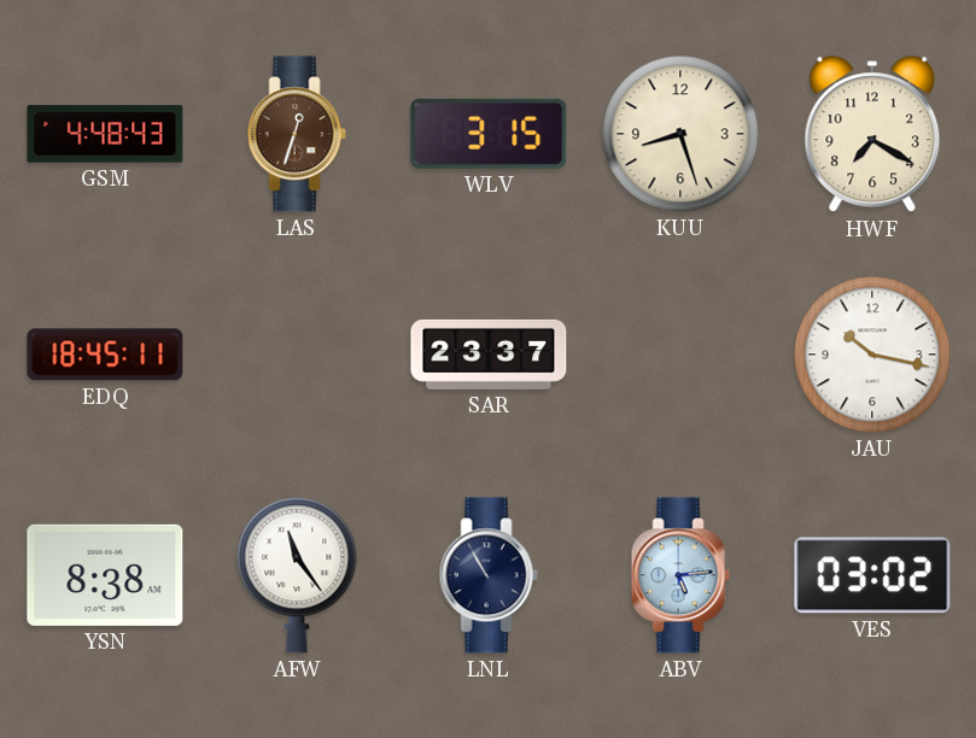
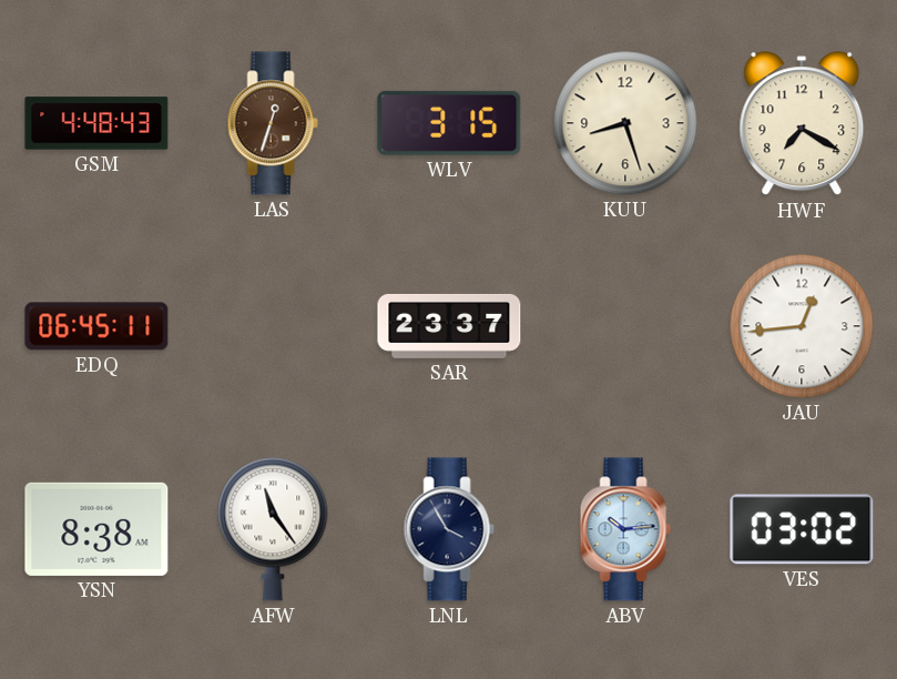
EDQ: 18:45 -> 06:45 (96, 326)
JAU: 10:17 -> 12:44 (802, 326)
LNL: 10:55 -> 3:55 (449, 529)
ABV: 5:14 -> 10:14 (625, 529)
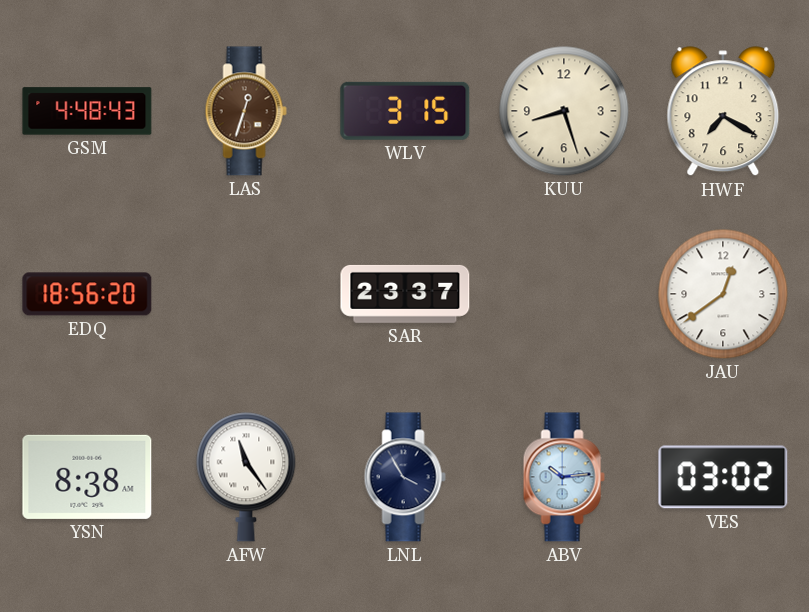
EDQ: 06:45 -> 18:56 (87, 294)
JAU: 12:44 -> 12:39 (723, 294)
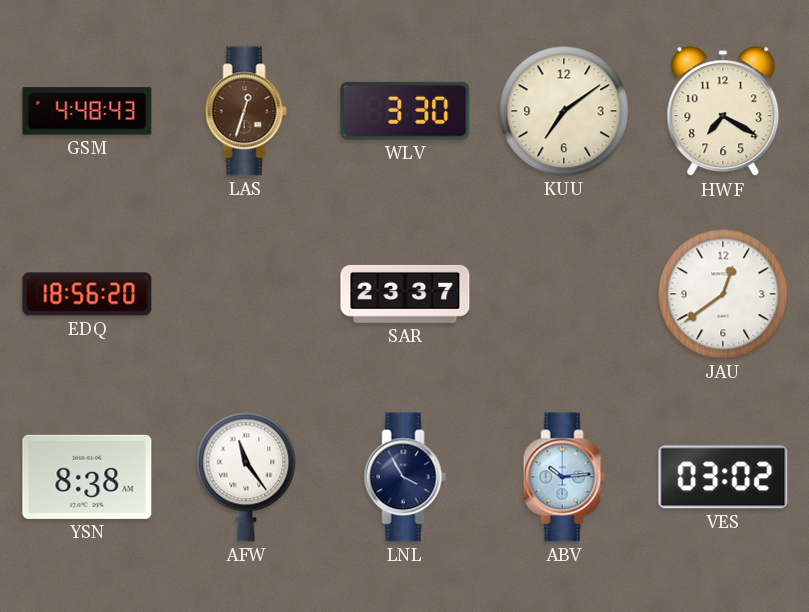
WLV: 3:15 -> 3:30 (405, 111)
KUU: 8:27 -> 7:09 (564, 111)
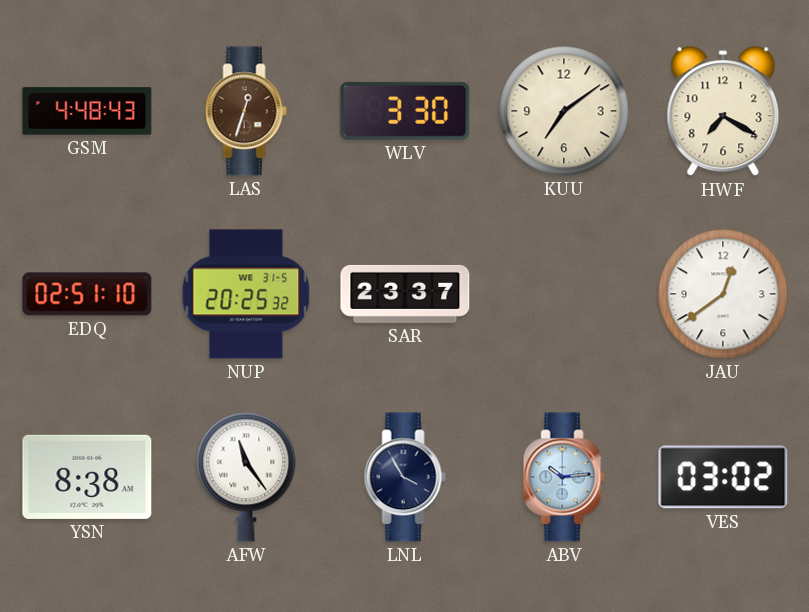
EDQ: 18:56 -> 02:51 (87, 294)
NUP: none -> 20:25 (246, 294)
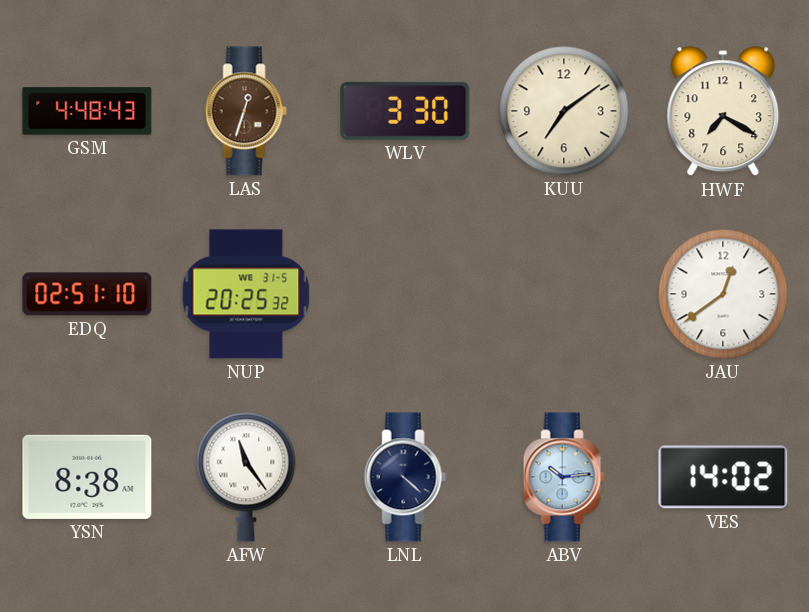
SAR: 23:37 -> none (405, 294)
LNL: 3:55 -> 4:22 (405, 477)
VES: 03:02 -> 14:02 (723, 477)
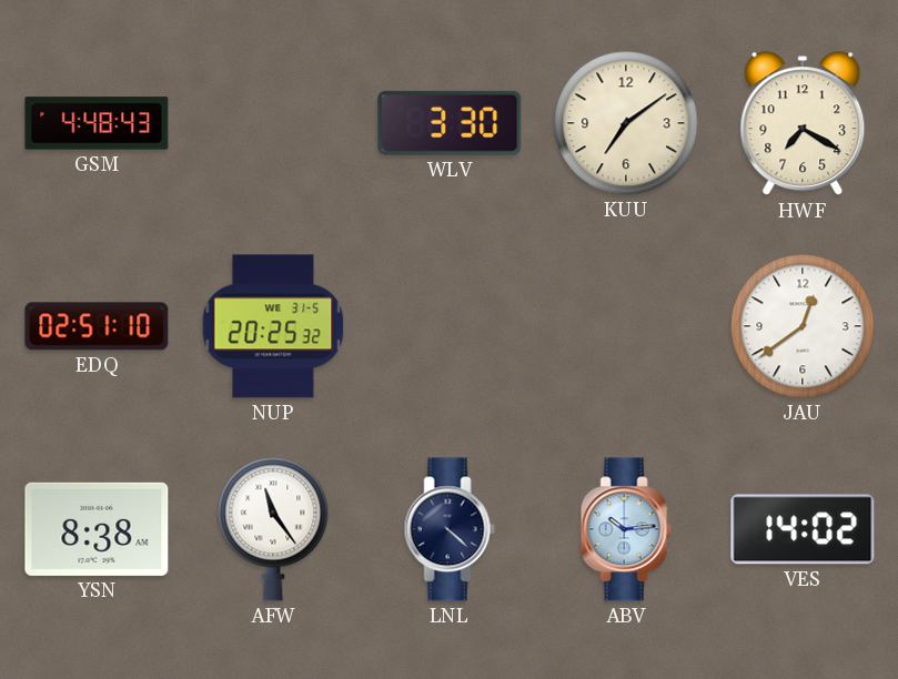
LAS: 12:33 -> none (246, 111)
